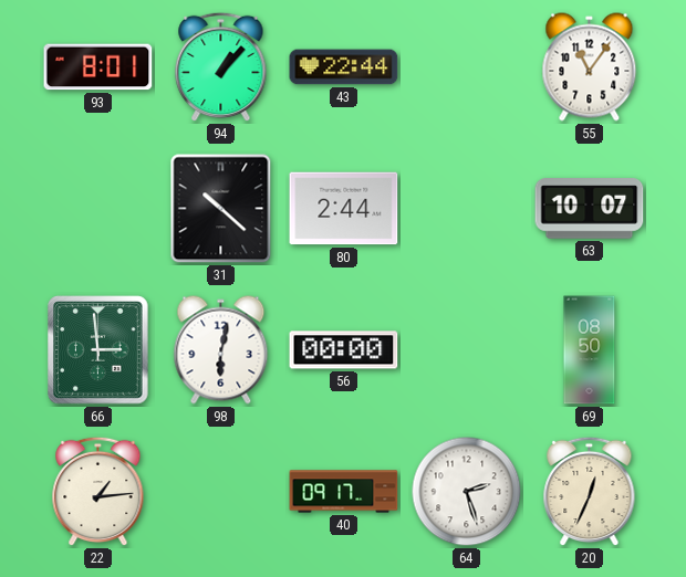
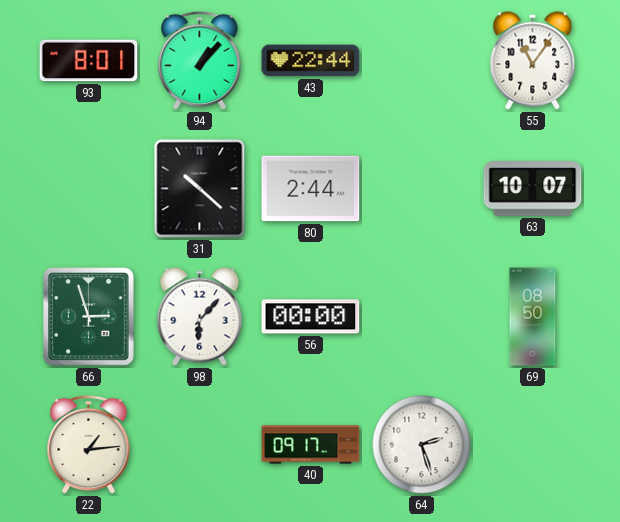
66: 2:59 -> 2:57 (89, 317)
98: 6:02 -> 6:07 (200, 317)
20: 12:34 -> none (590, 492)
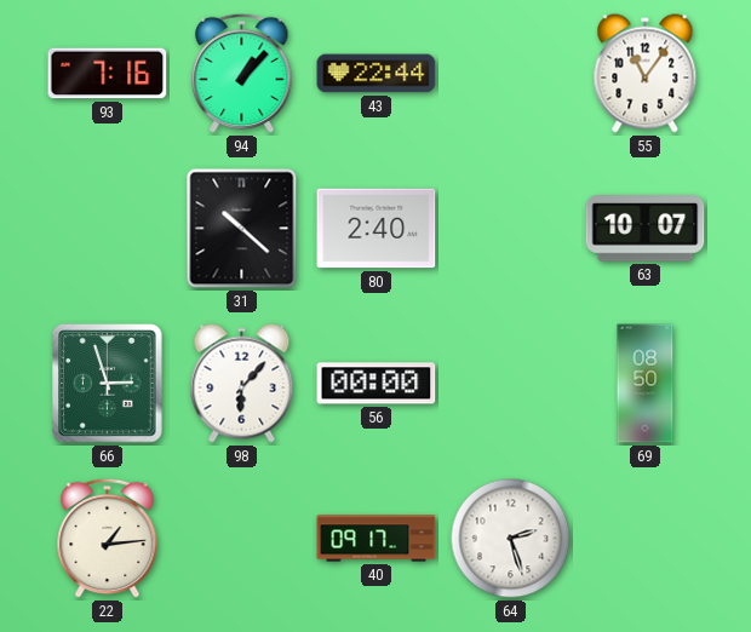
93: 8:01 -> 7:16 (108, 74)
80: 2:44 -> 2:40 (377, 229)
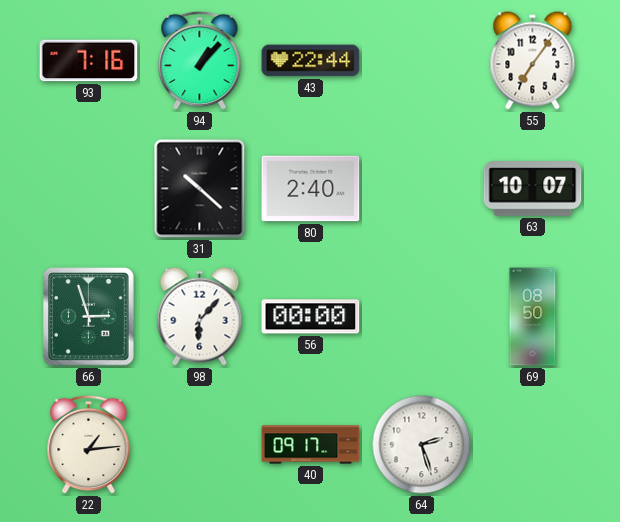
55: 11:06 -> 7:06 (533, 61)
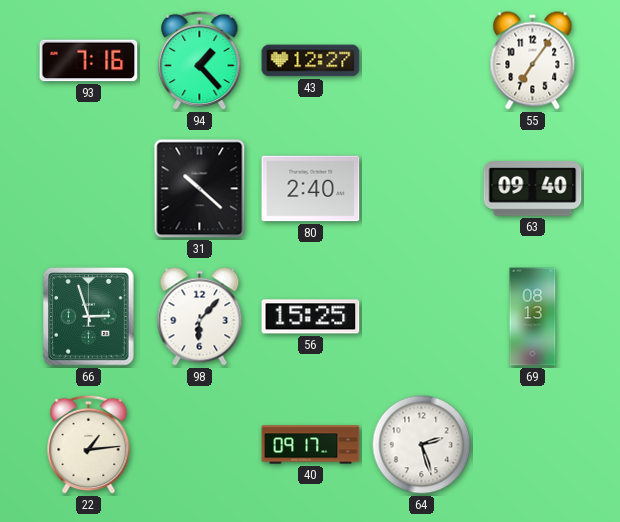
94: 1:07 -> 1:23 (200, 61)
43: 22:44 -> 12:27 (311, 61)
63: 10:07 -> 09:40 (533, 189)
56: 00:00 -> 15:25 (311, 317)
69: 08:50 -> 08:13 (533, 317)
